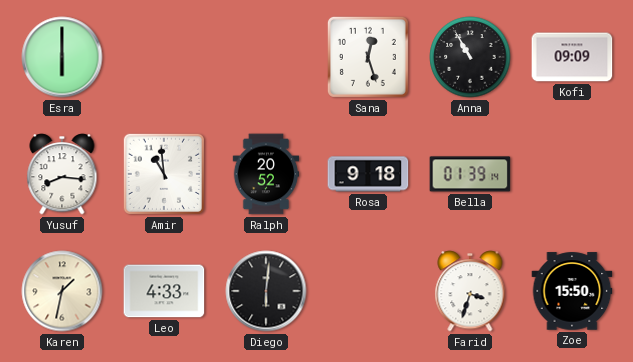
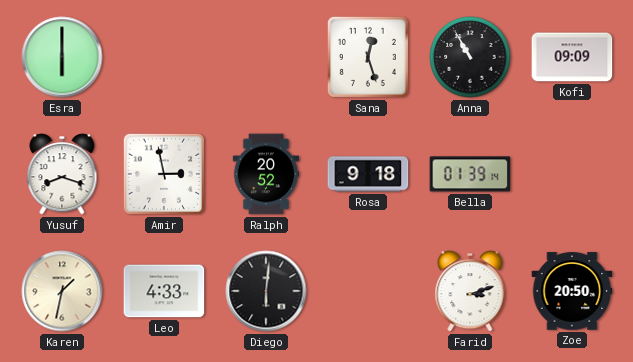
Yusuf: 8:16 -> 8:18 (62, 174)
Amir: 10:59 -> 2:58 (164, 174)
Farid: 3:33 -> 3:12 (470, 291)
Zoe: 15:50 -> 20:50 (572, 291)
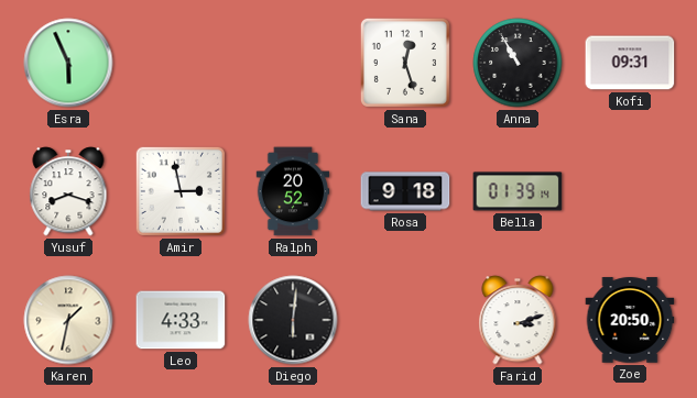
Esra: 6:00 -> 5:56 (68, 63)
Kofi: 09:09 -> 09:31 (630, 63)
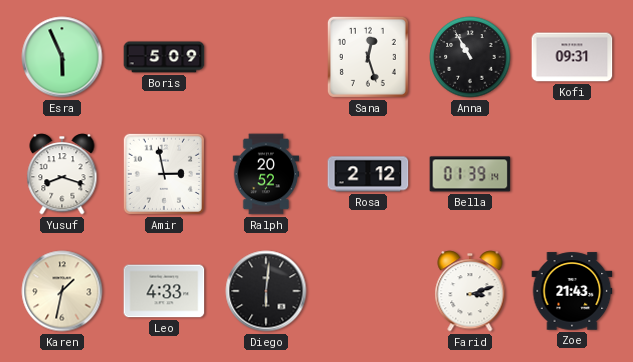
Boris: none -> 5:09 (164, 57)
Rosa: 9:18 -> 2:12 (368, 174)
Zoe: 20:50 -> 21:43 (572, 291)
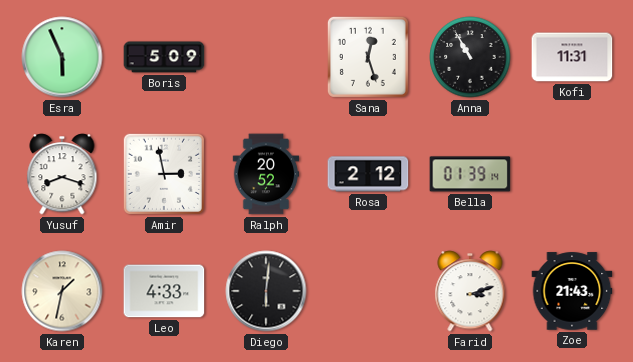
Kofi: 09:31 -> 11:31 (572, 57)
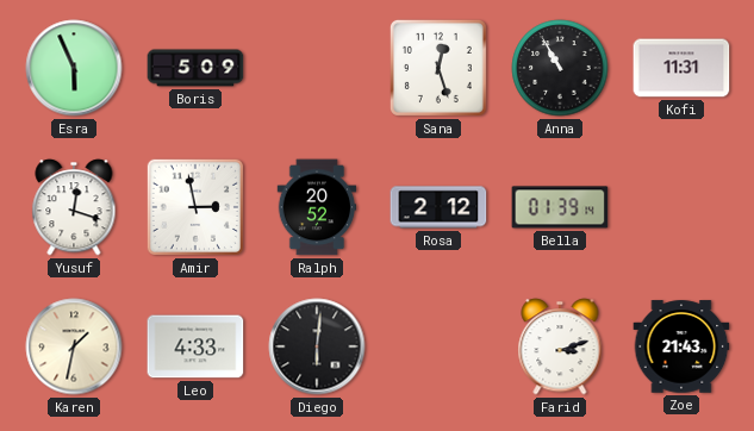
Yusuf: 8:18 -> 12:18 (74, 207)
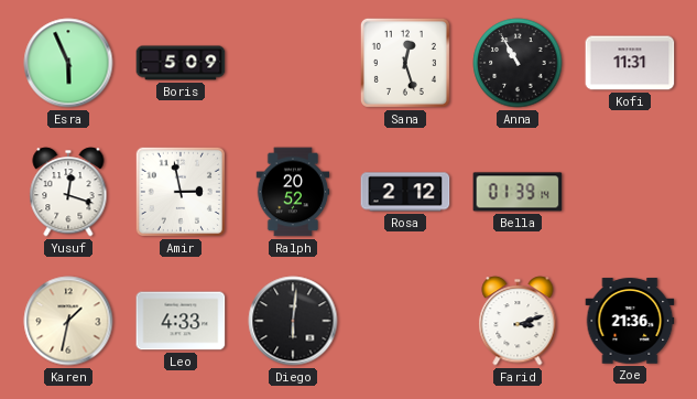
Zoe: 21:43 -> 21:36 (630, 321)
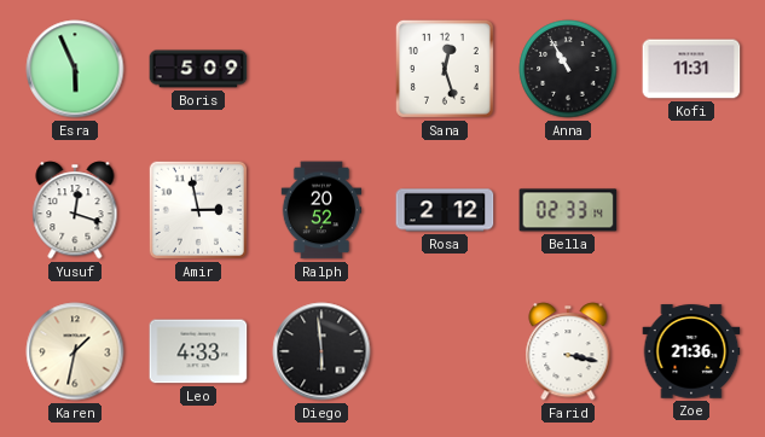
Bella: 01:39 -> 02:33 (568, 210)
Diego: 6:01 -> 5:59 (321, 351)
Farid: 3:12 -> 3:17 (568, 351)
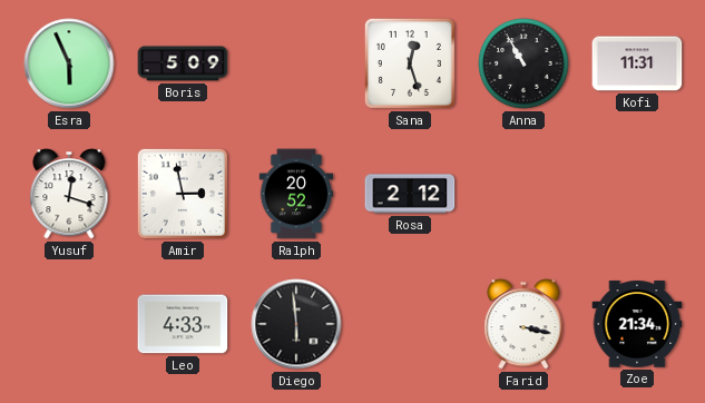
Bella: 02:33 -> none (568, 210)
Karen: 1:32 -> none (75, 351)
Zoe: 21:36 -> 21:34 (637, 324)
